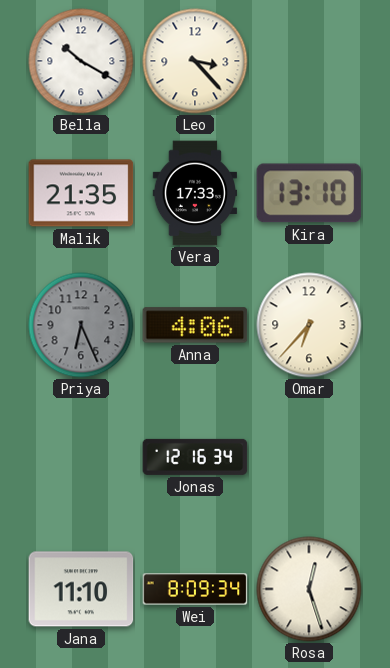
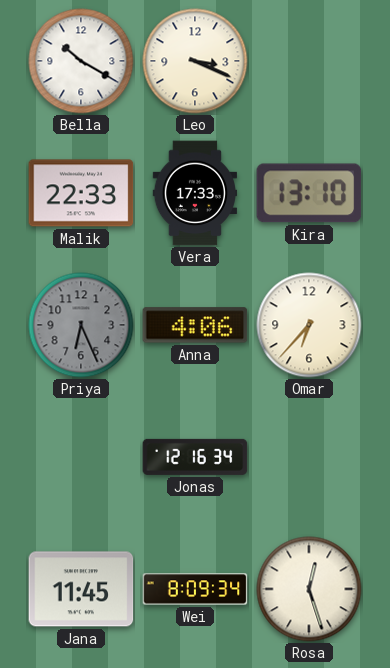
Leo: 3:23 -> 3:19 (195, 61)
Malik: 21:35 -> 22:33 (81, 193)
Jana: 11:10 -> 11:45 (81, 589)
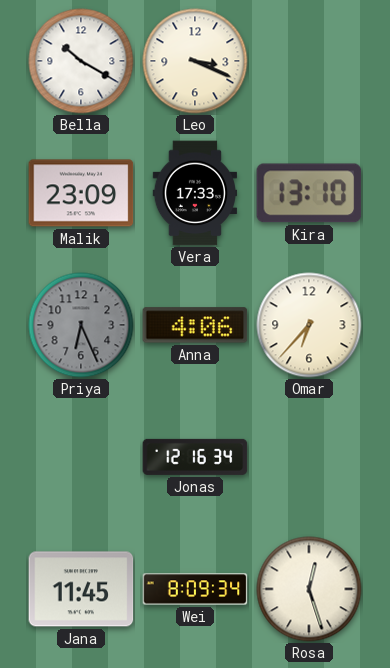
Malik: 22:33 -> 23:09 (81, 193)
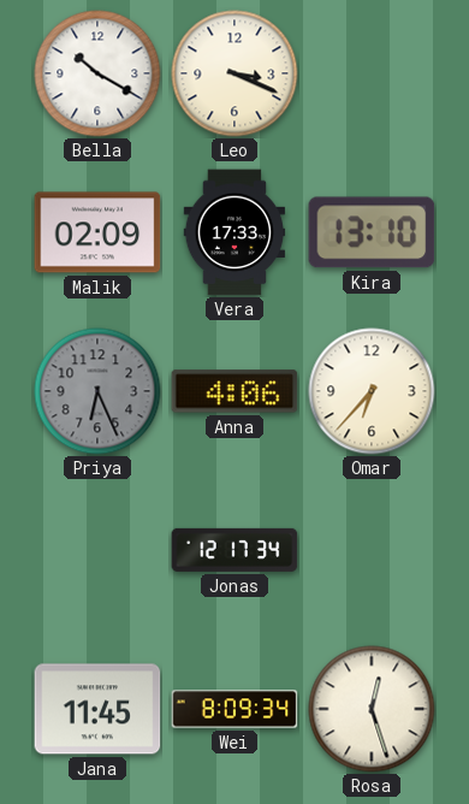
Malik: 23:09 -> 02:09 (97, 232)
Jonas: 12:16 -> 12:17 (234, 550)
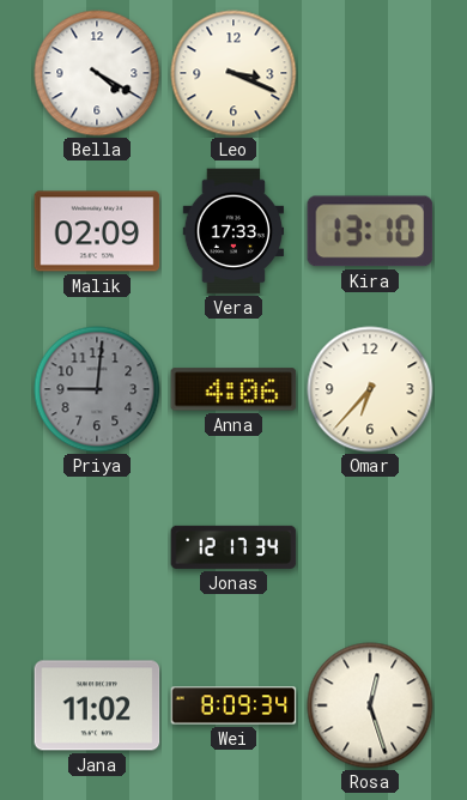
Bella: 10:20 -> 4:20 (97, 73)
Priya: 6:26 -> 9:01 (97, 389)
Jana: 11:45 -> 11:02 (97, 705)
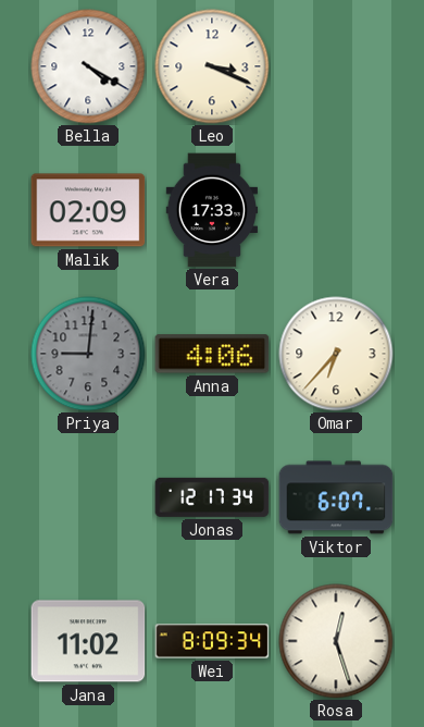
Kira: 13:10 -> none (370, 231)
Viktor: none -> 6:07 (336, 497)
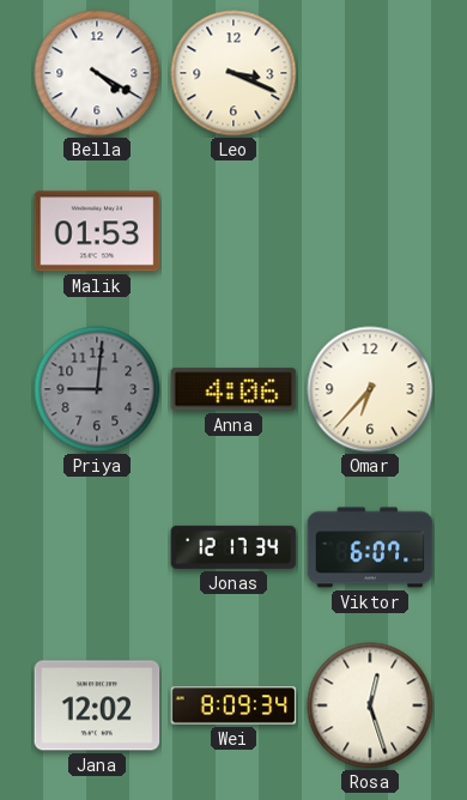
Malik: 02:09 -> 01:53 (97, 231)
Vera: 17:33 -> none (212, 210)
Jana: 11:02 -> 12:02 (97, 705)
